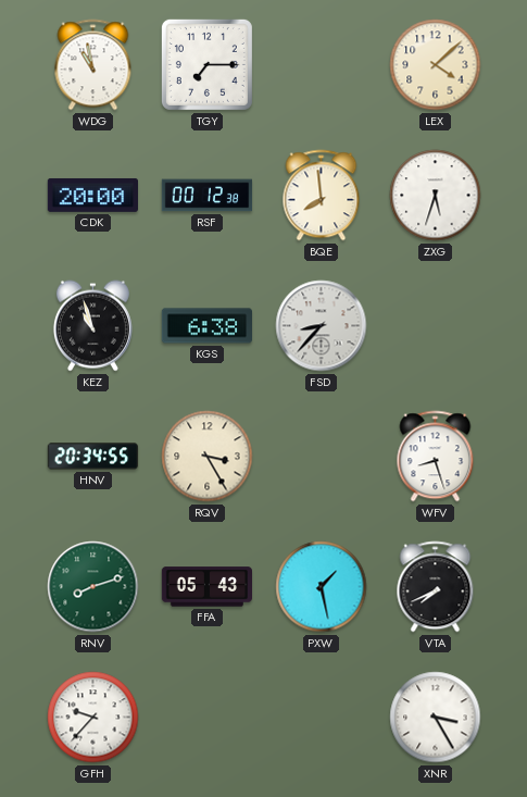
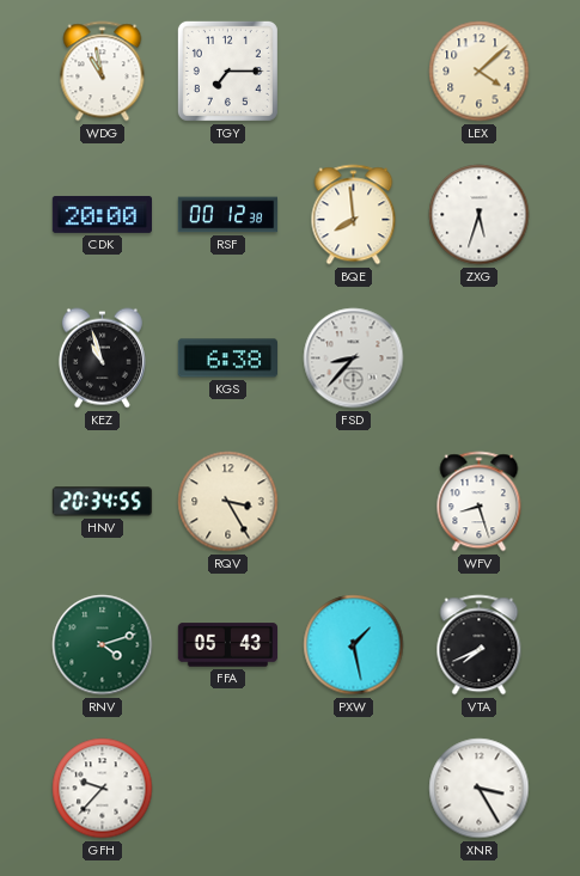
RNV: 8:12 -> 4:12 (103, 645)
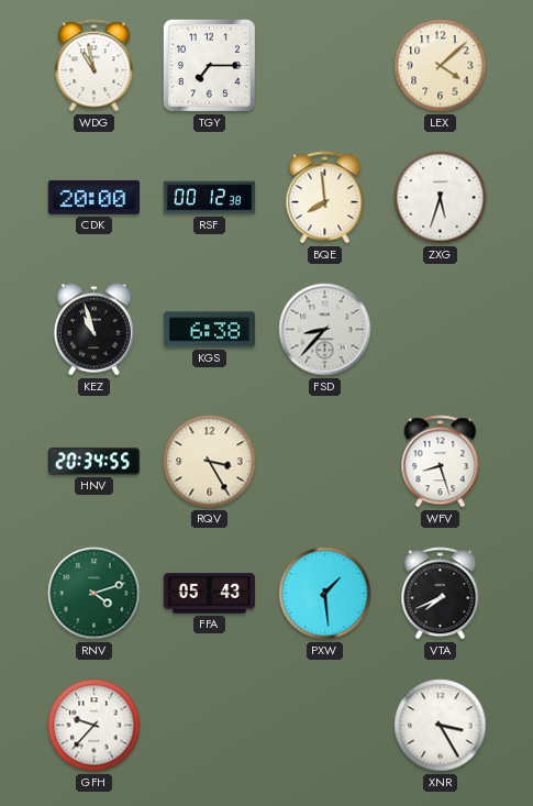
PXW: 1:28 -> 1:29 (325, 594)
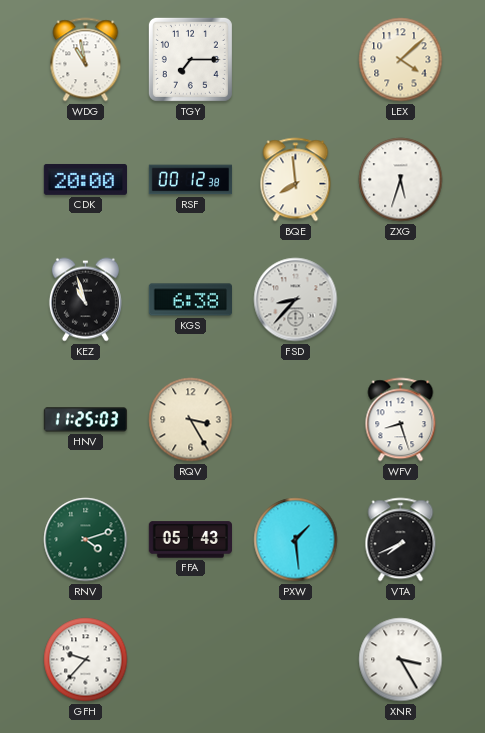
HNV: 20:34 -> 11:25 (86, 420)
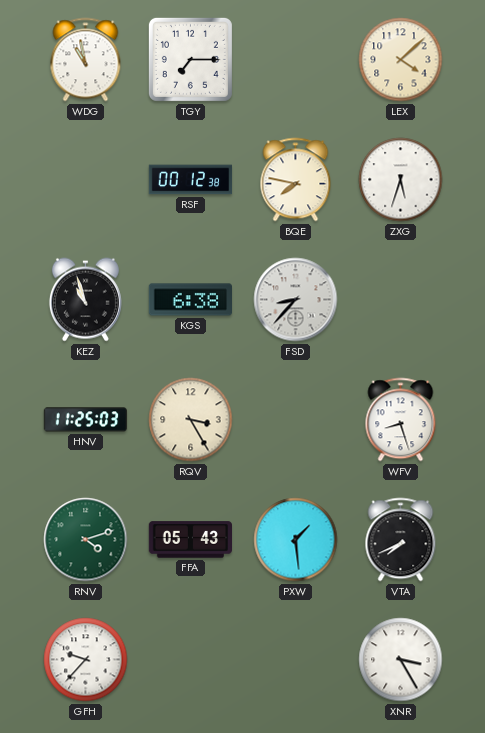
CDK: 20:00 -> none (85, 179)
BQE: 7:59 -> 7:47 (296, 180)
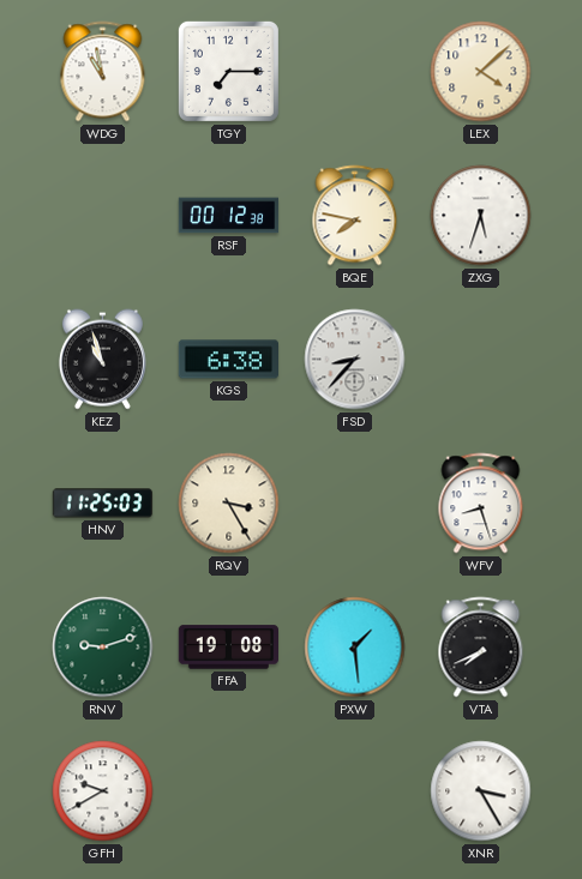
RNV: 4:12 -> 9:12 (103, 648)
FFA: 05:43 -> 19:08 (228, 648)
GFH: 9:37 -> 9:40 (103, 791)
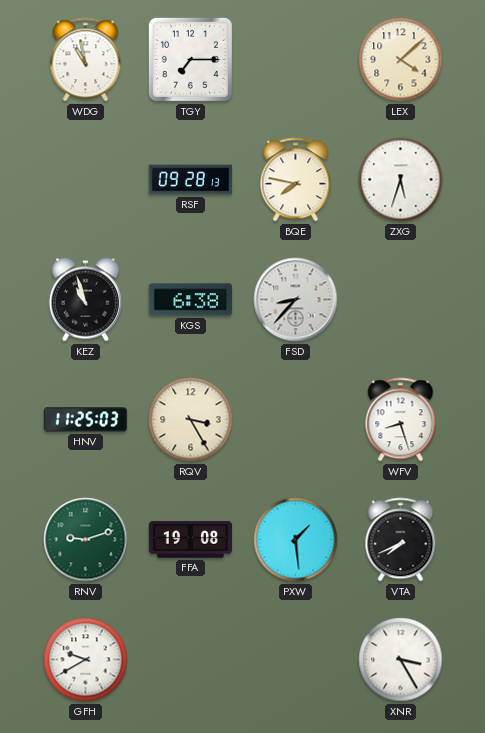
RSF: 00:12 -> 09:28 (191, 180)
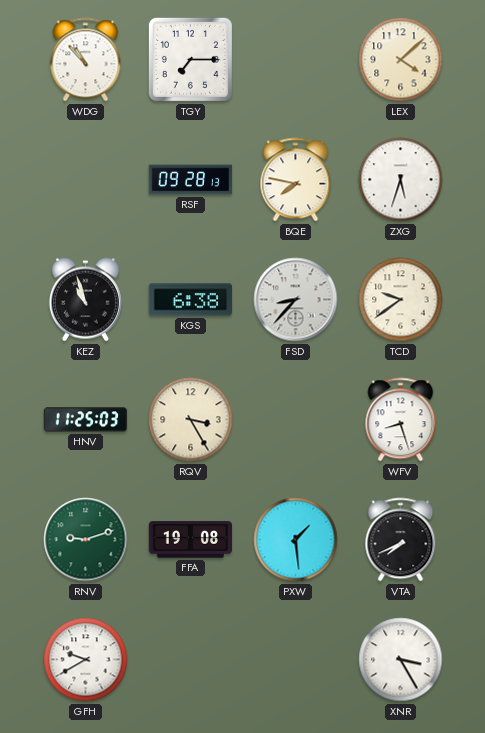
WDG: 10:58 -> 10:53 (86, 60)
TCD: none -> 9:39 (401, 300)
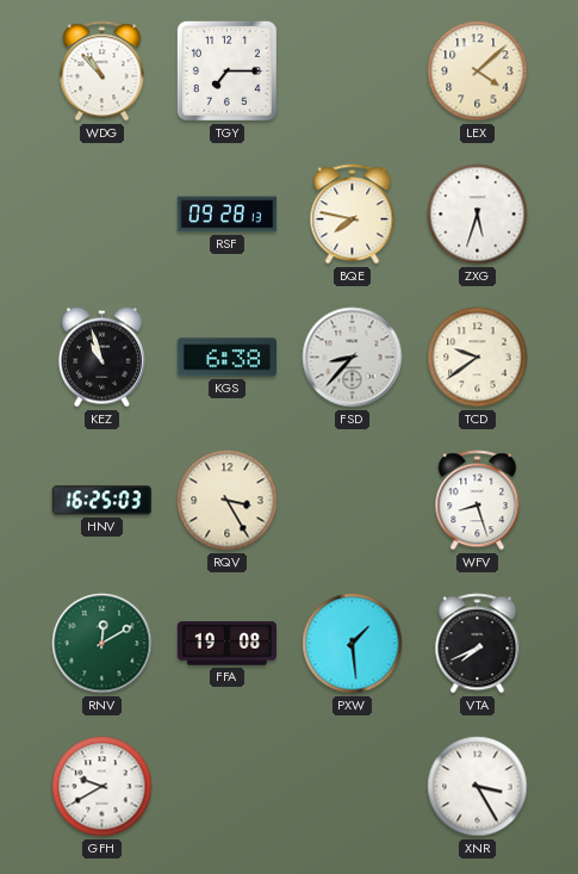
HNV: 11:25 -> 16:25 (102, 501)
RNV: 9:12 -> 12:10 (102, 644)
